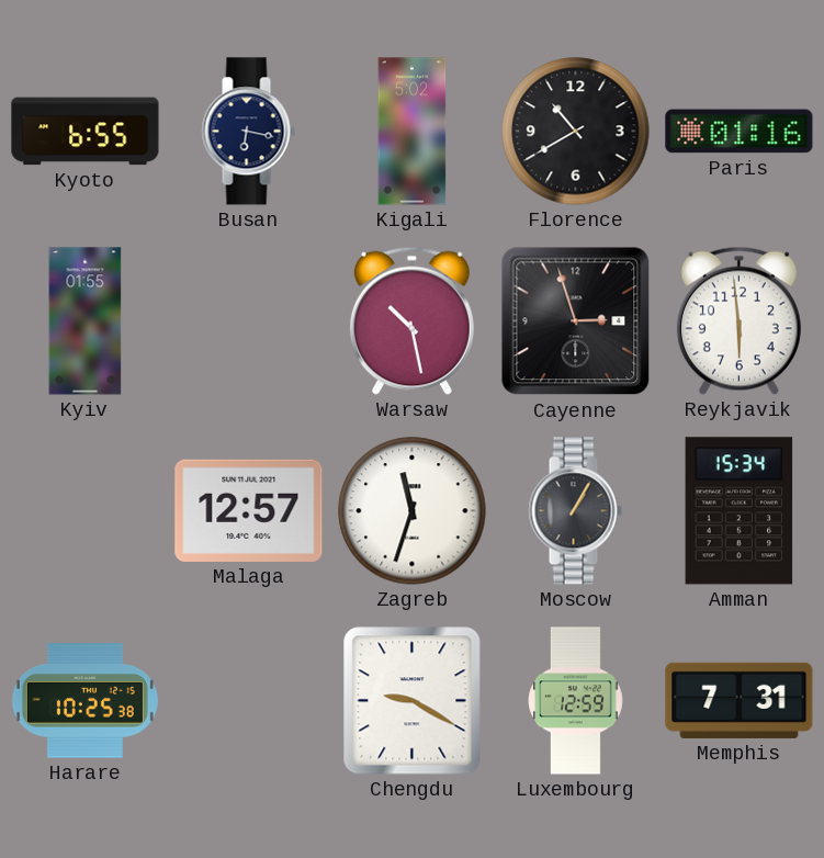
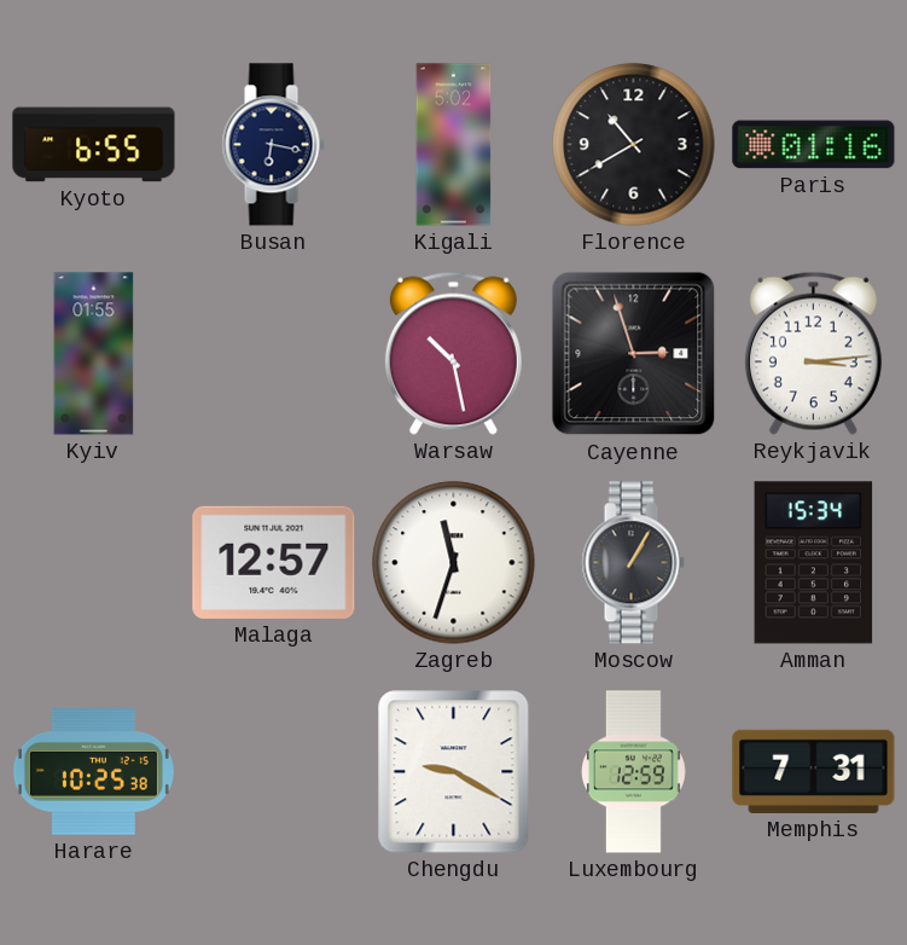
Reykjavik: 5:59 -> 3:14 (813, 353)
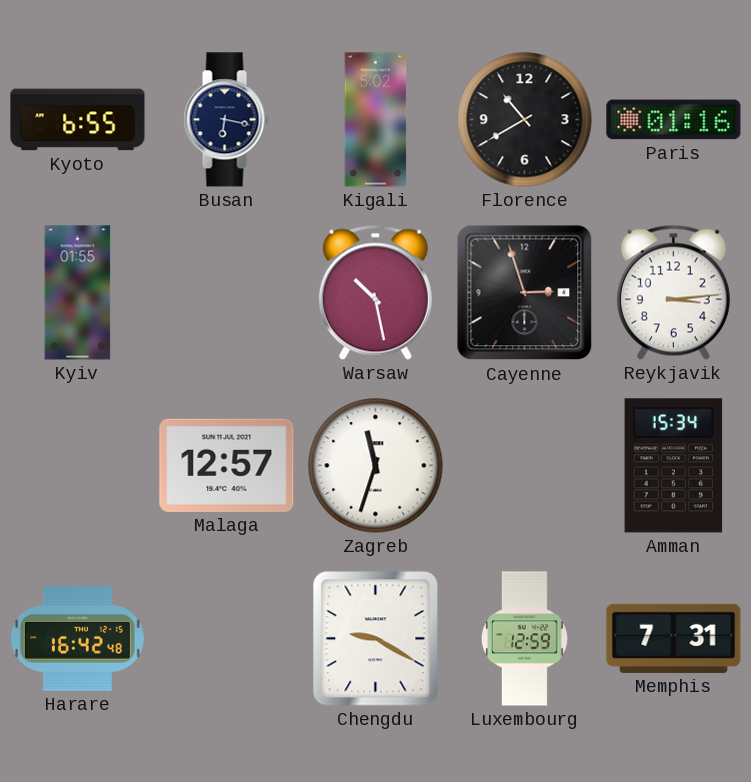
Moscow: 1:05 -> none (633, 563)
Harare: 10:25 -> 16:42 (77, 639)
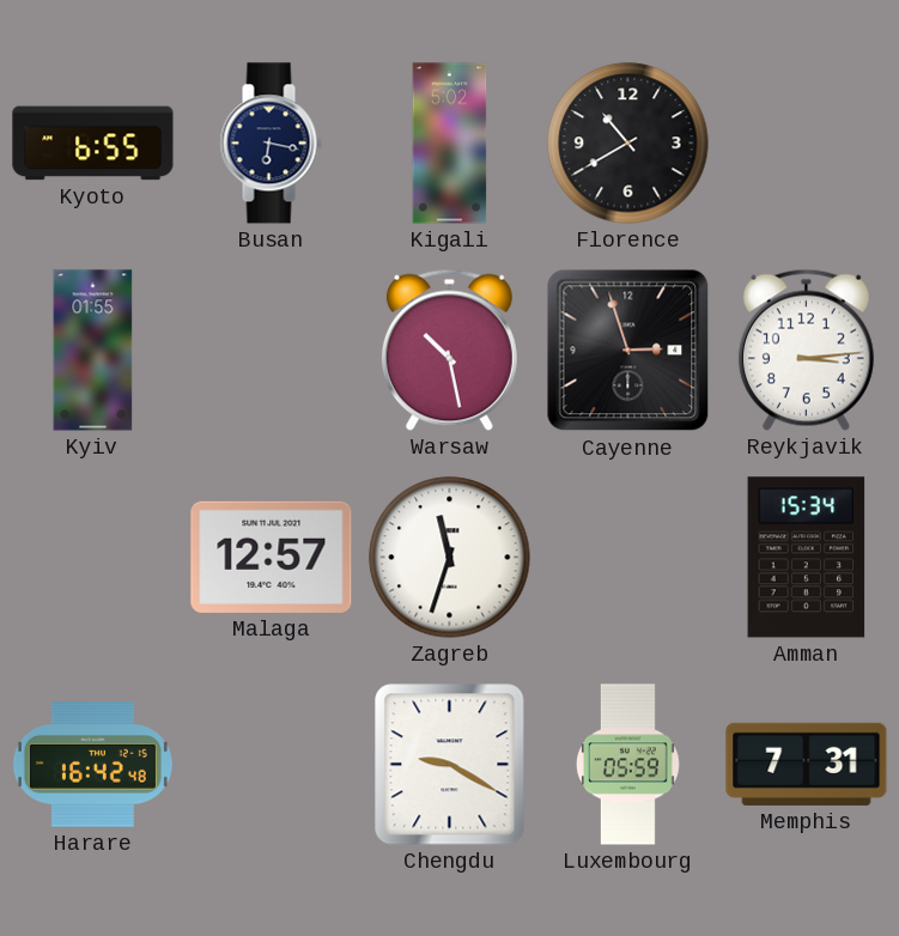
Paris: 01:16 -> none (674, 120)
Luxembourg: 12:59 -> 05:59 (628, 765)
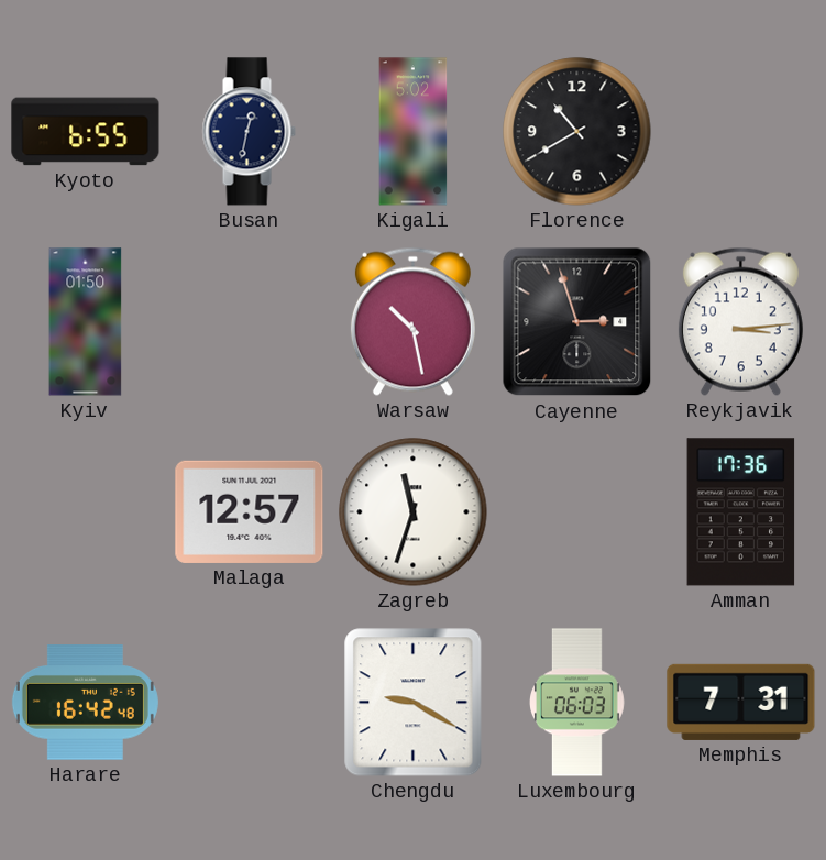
Busan: 6:17 -> 12:32 (249, 132)
Kyiv: 01:55 -> 01:50 (86, 322)
Amman: 15:34 -> 17:36 (741, 512)
Luxembourg: 05:59 -> 06:03 (577, 703)
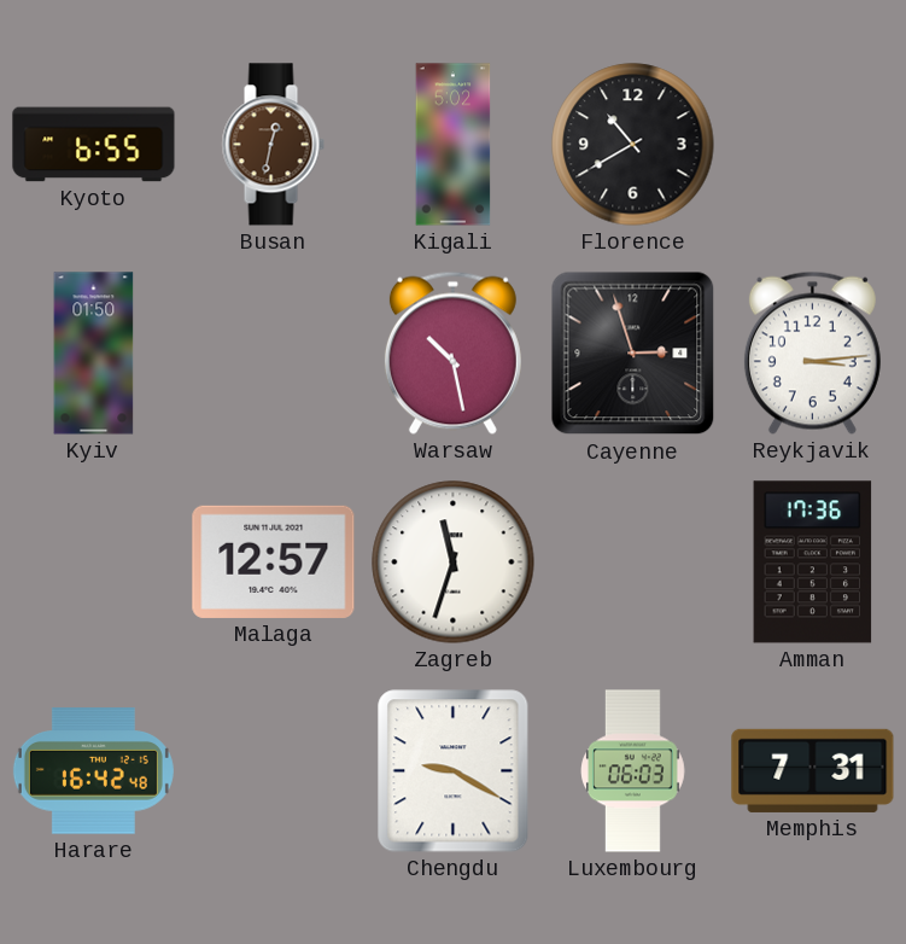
Busan dial: navy -> brown (273, 145)
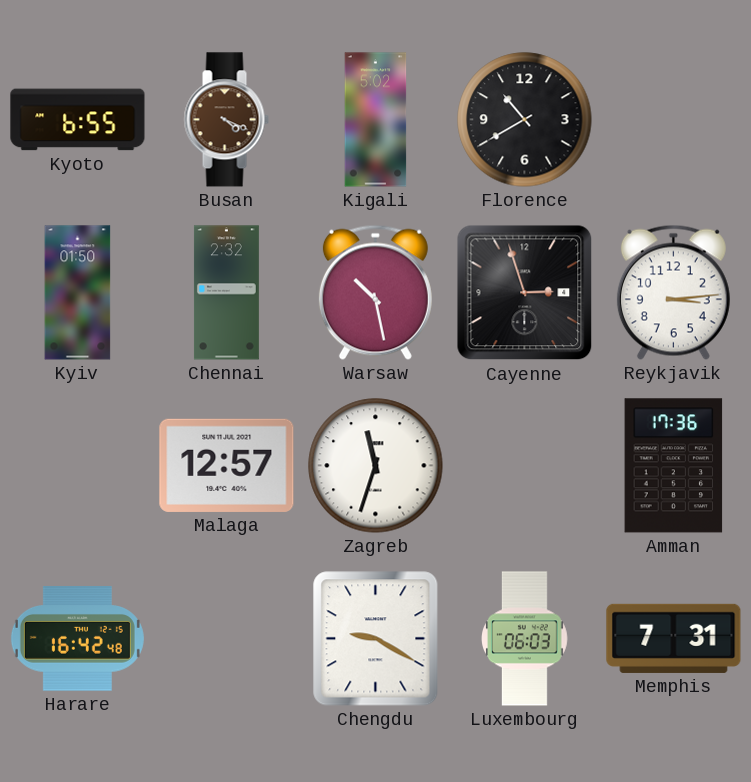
Busan: 12:32 -> 4:19 (226, 120)
Chennai: none -> 2:32 (226, 293)
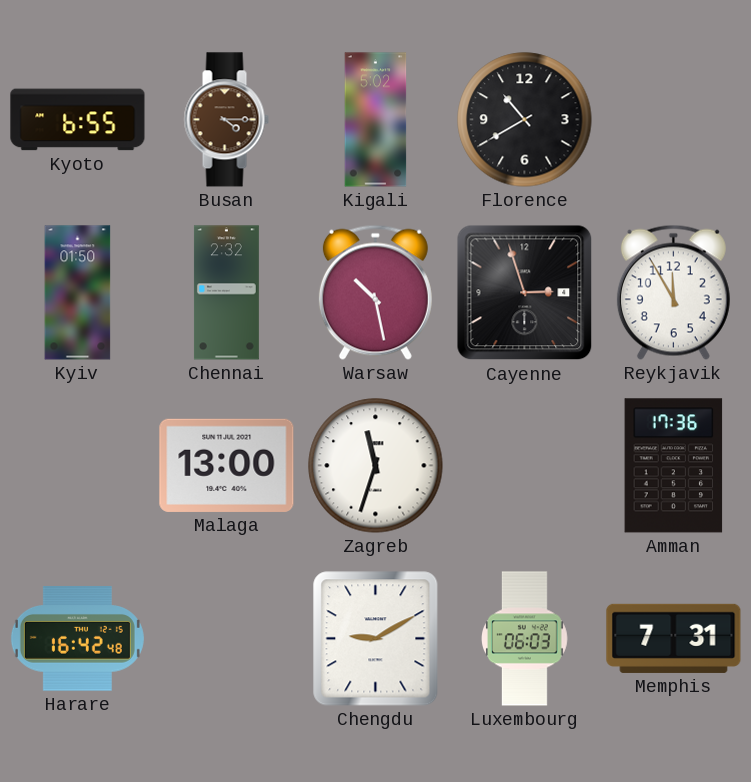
Busan: 4:19 -> 4:15 (226, 120)
Reykjavik: 3:14 -> 11:55 (673, 292)
Malaga: 12:57 -> 13:00 (227, 465)
Chengdu: 9:20 -> 9:10 (376, 639)
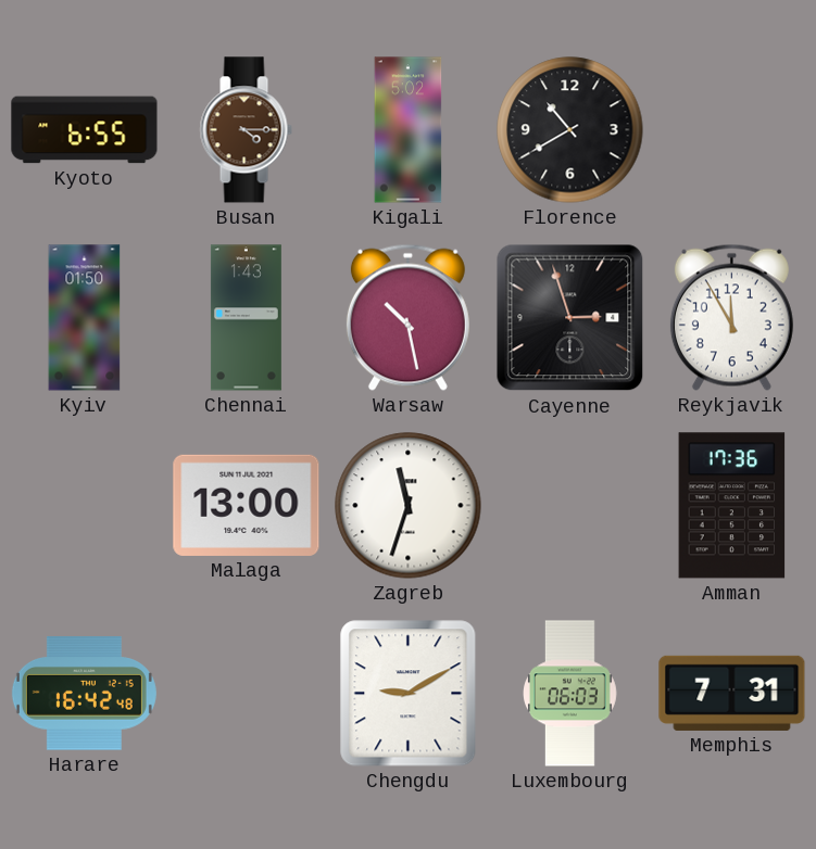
Chennai: 2:32 -> 1:43 (246, 318)
